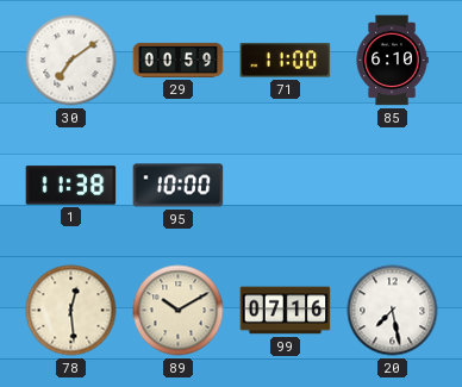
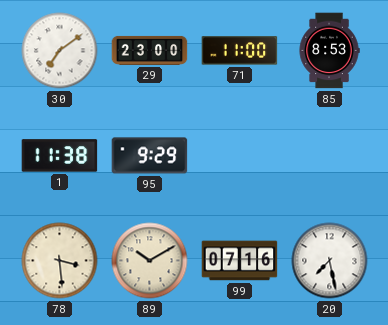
29: 00:59 -> 23:00 (150, 50)
85: 6:10 -> 8:53 (329, 51)
95: 10:00 -> 9:29 (150, 156)
78: 12:29 -> 3:29 (60, 261)
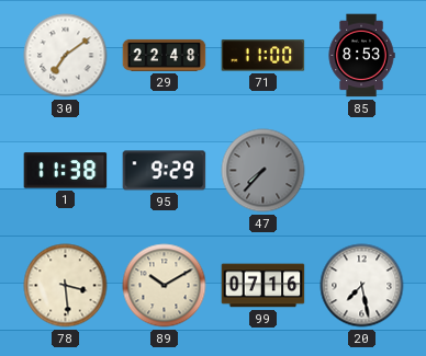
29: 23:00 -> 22:48 (165, 55)
47: none -> 7:37 (264, 171)
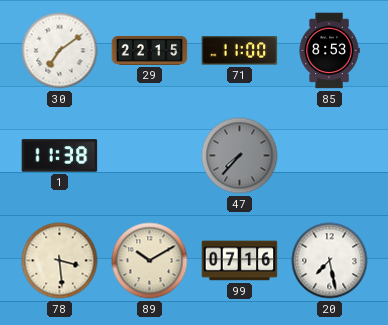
29: 22:48 -> 22:15 (150, 50)
95: 9:29 -> none (165, 171)
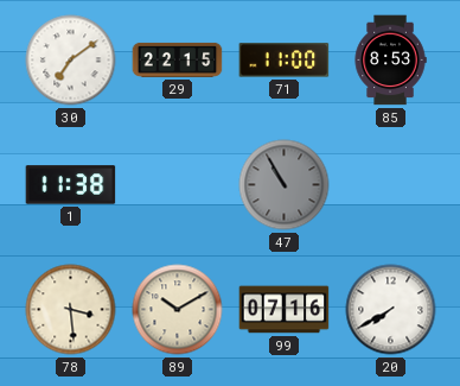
47: 7:37 -> 10:55 (285, 185)
20: 7:28 -> 7:40 (391, 310)
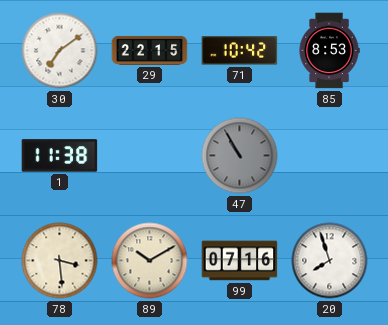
71: 11:00 -> 10:42 (240, 51)
20: 7:40 -> 7:57 (330, 261)
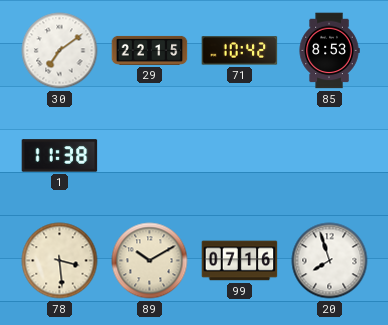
47: 10:55 -> none (240, 156)
